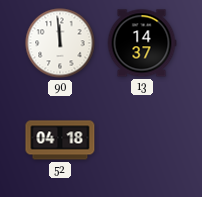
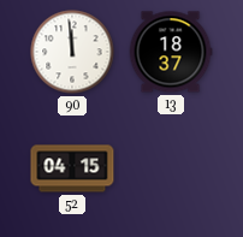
13: 14:37 -> 18:37 (171, 52)
52: 04:18 -> 04:15 (72, 168)
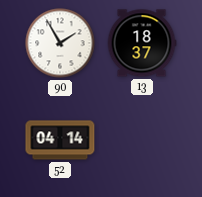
90: 11:59 -> 1:55 (60, 43)
52: 04:15 -> 04:14 (60, 140)
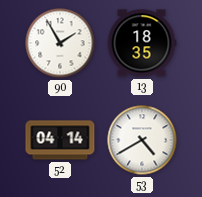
13: 18:37 -> 18:35 (142, 43)
53: none -> 4:40 (142, 140)
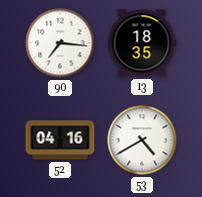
90: 1:55 -> 7:16 (60, 43)
52: 04:14 -> 04:16 (60, 140)
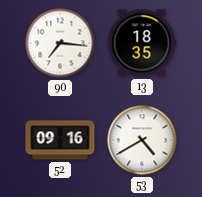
52: 04:16 -> 09:16 (60, 140)
